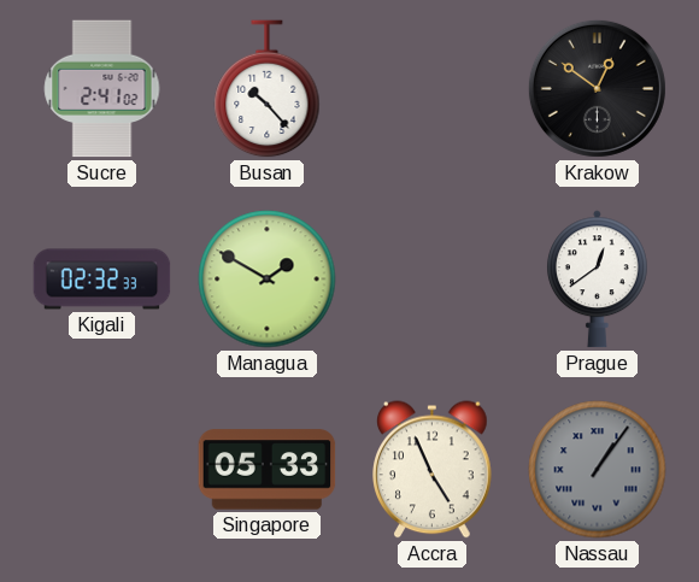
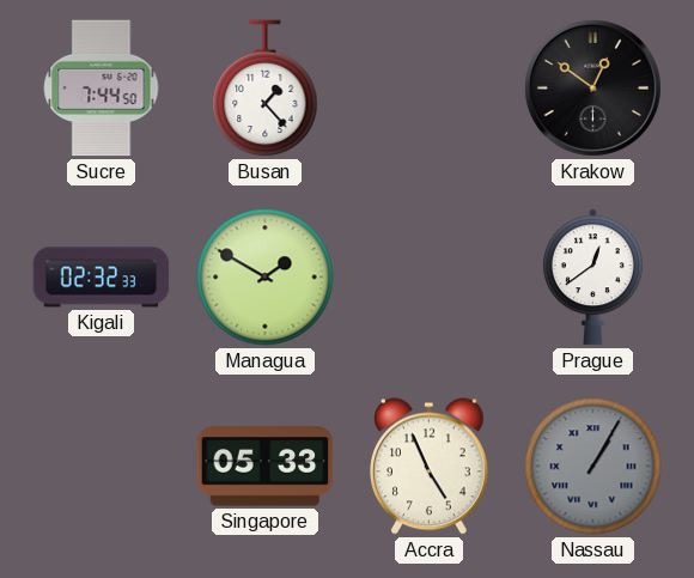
Sucre: 2:41 -> 7:44 (102, 89)
Busan: 10:23 -> 1:23 (266, 89)
Nassau: 1:06 -> 1:05 (593, 467)
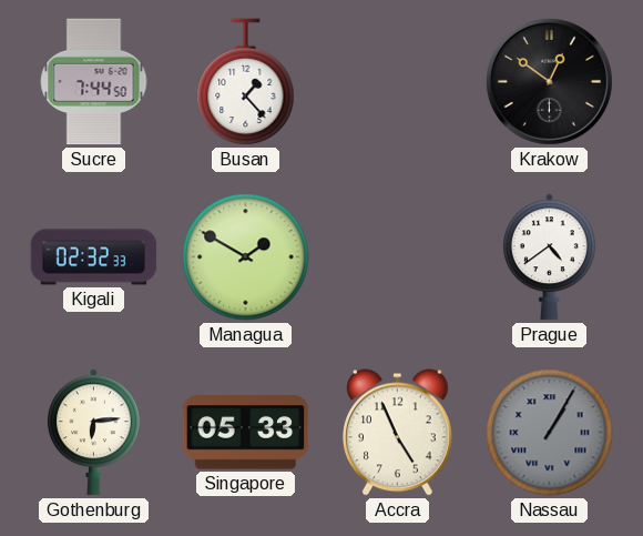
Prague: 12:39 -> 4:39 (549, 257)
Gothenburg: none -> 6:14 (93, 433)
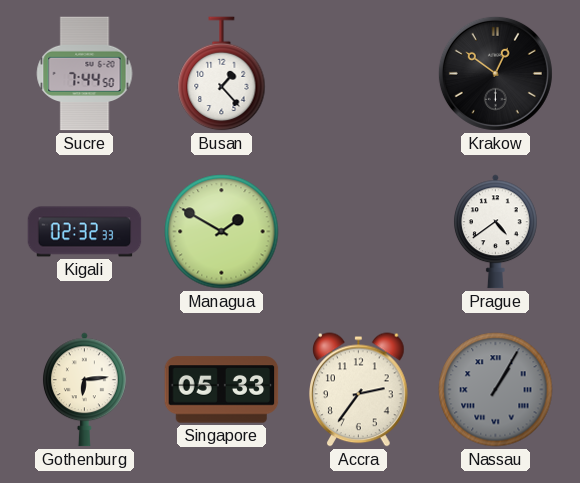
Accra: 4:56 -> 2:36 (359, 390)
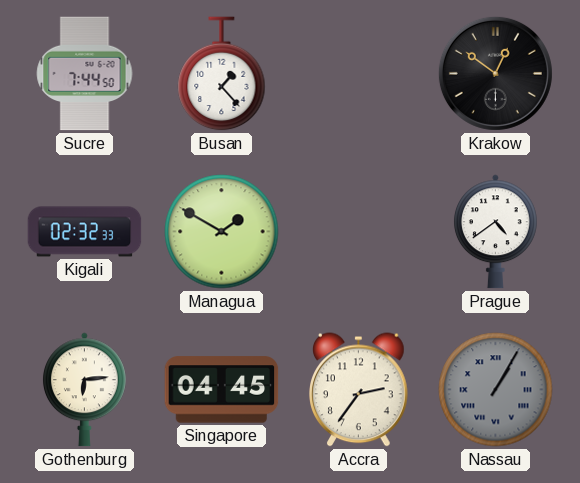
Singapore: 05:33 -> 04:45 (222, 390)
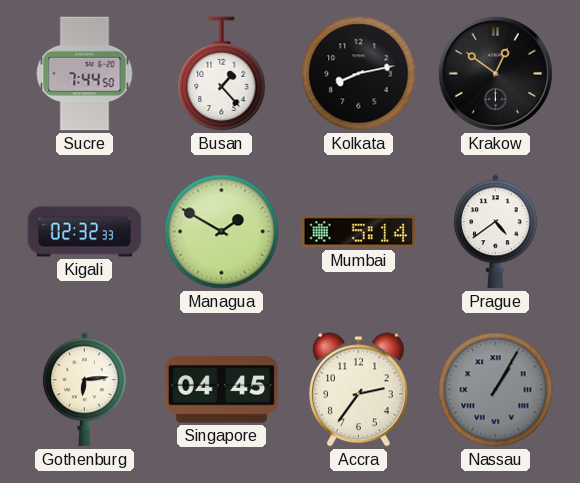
Kolkata: none -> 8:13 (359, 74)
Mumbai: none -> 5:14 (359, 232)
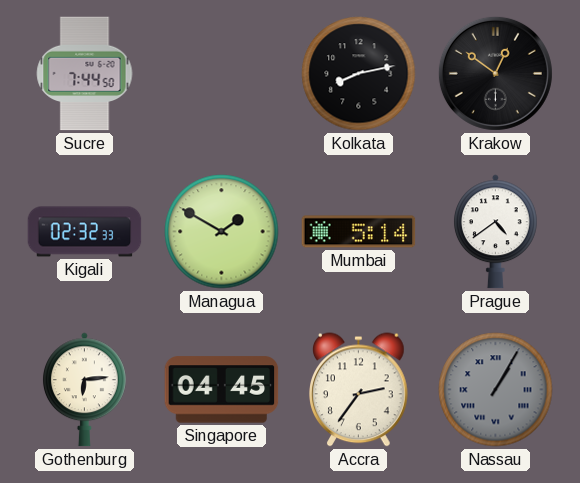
Busan: 1:23 -> none (222, 74)
